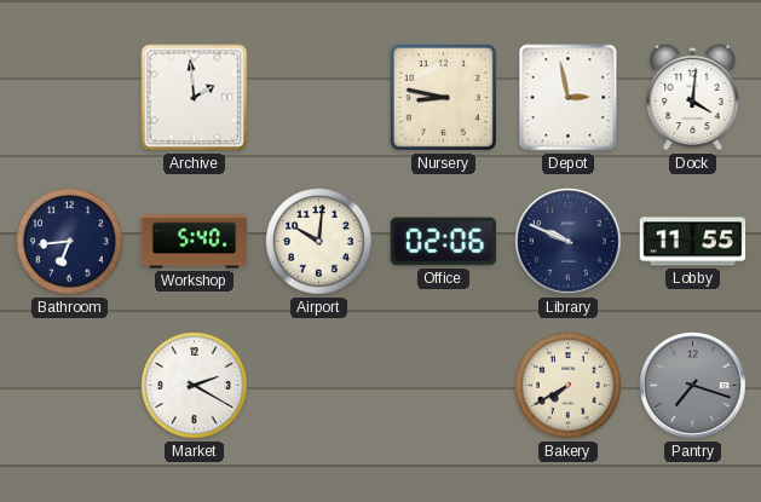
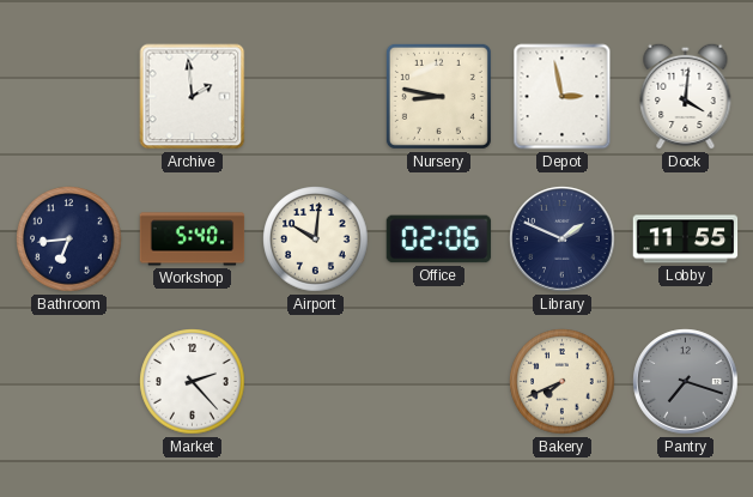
Library: 9:49 -> 1:49 (563, 240)
Market: 2:20 -> 2:23 (193, 382)
Bakery: 7:40 -> 7:41 (563, 382)
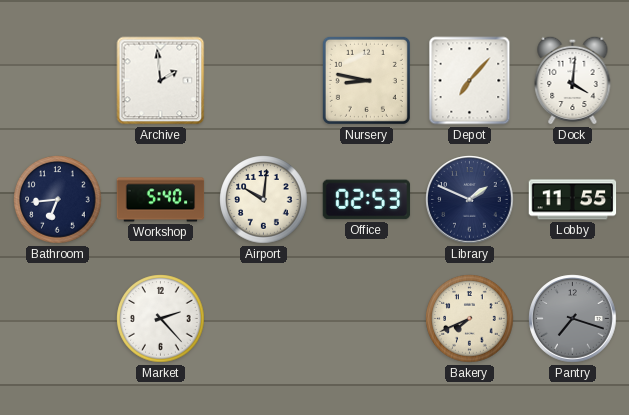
Depot: 2:58 -> 7:07 (470, 81)
Office: 02:06 -> 02:53 (367, 200)
